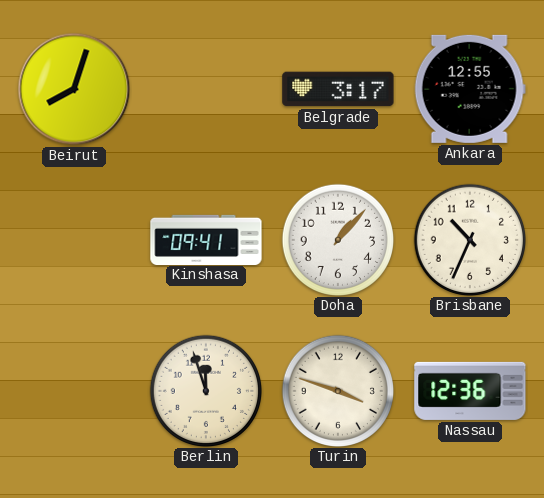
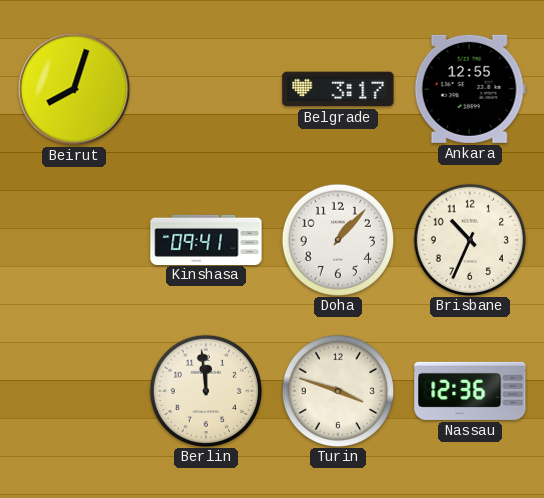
Berlin: 11:57 -> 11:59 (205, 390)
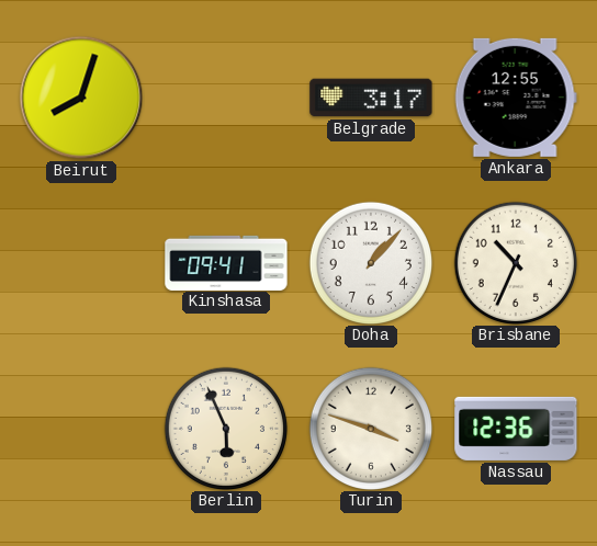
Berlin: 11:59 -> 5:56 (225, 428)
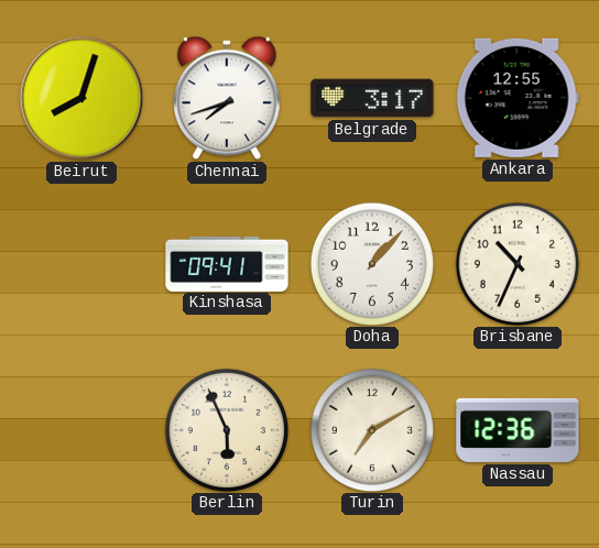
Chennai: none -> 7:42 (227, 98)
Turin: 3:48 -> 7:10 (371, 429)
